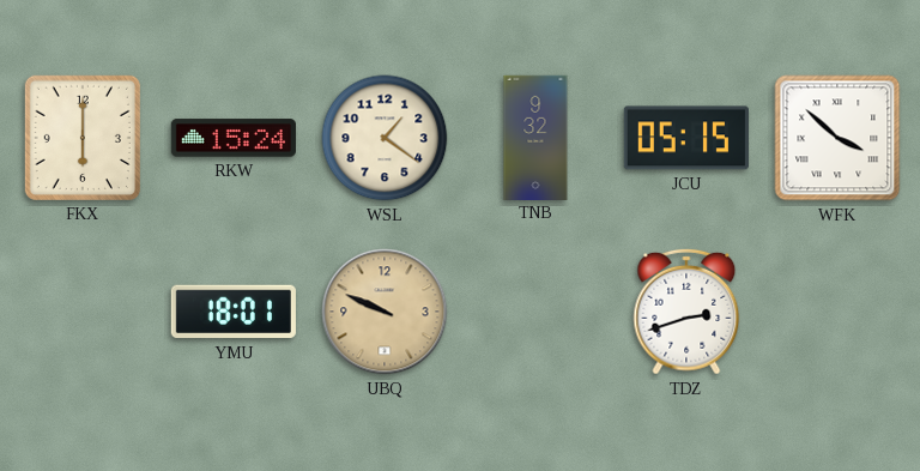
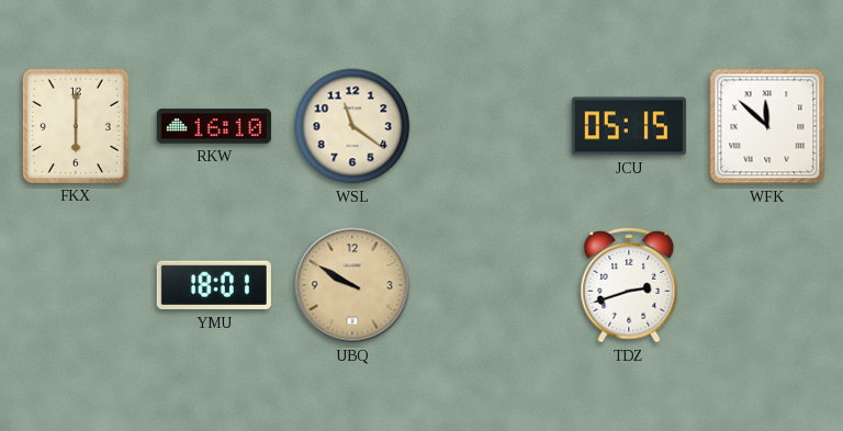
RKW: 15:24 -> 16:10 (214, 126)
WSL: 1:21 -> 11:21 (352, 126)
TNB: 9:32 -> none (535, 137)
WFK: 3:52 -> 11:52 (767, 126)
UBQ: 9:49 -> 9:50 (352, 285)
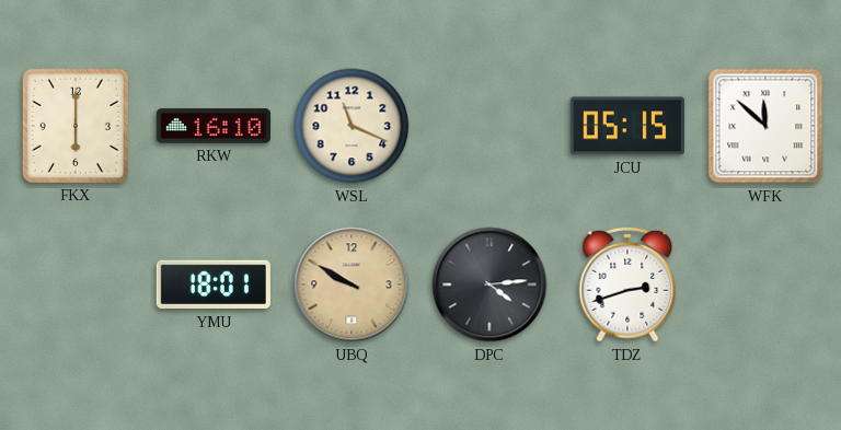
WSL: 11:21 -> 11:19 (352, 126)
DPC: none -> 4:14 (489, 284)
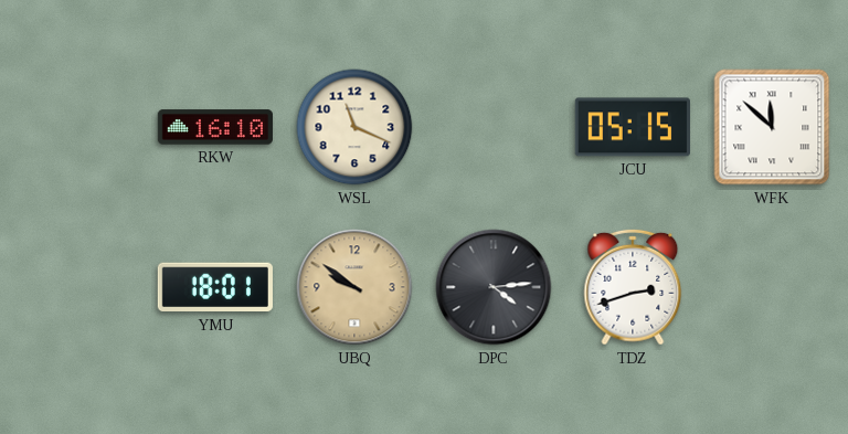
FKX: 6:00 -> none (76, 126)
UBQ: 9:50 -> 9:51 (354, 287)
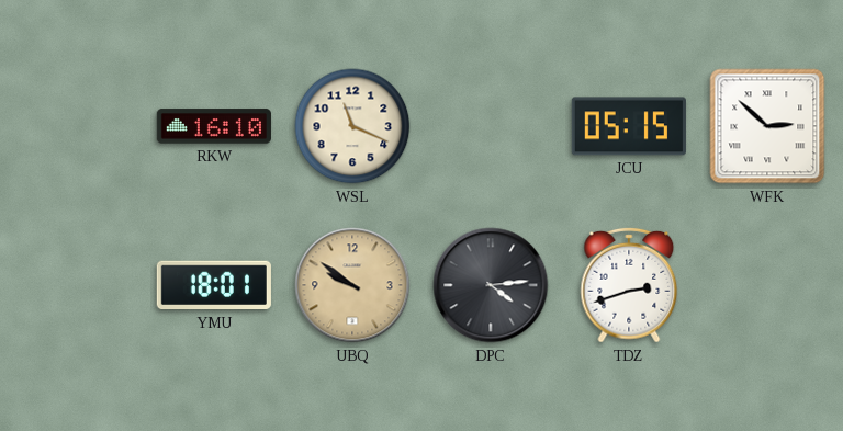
WFK: 11:52 -> 2:52 (767, 126)
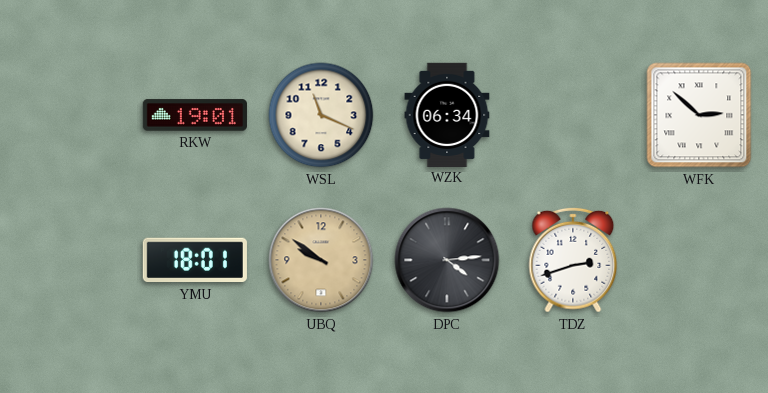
RKW: 16:10 -> 19:01 (195, 115)
WZK: none -> 06:34 (447, 114)
JCU: 05:15 -> none (629, 126)
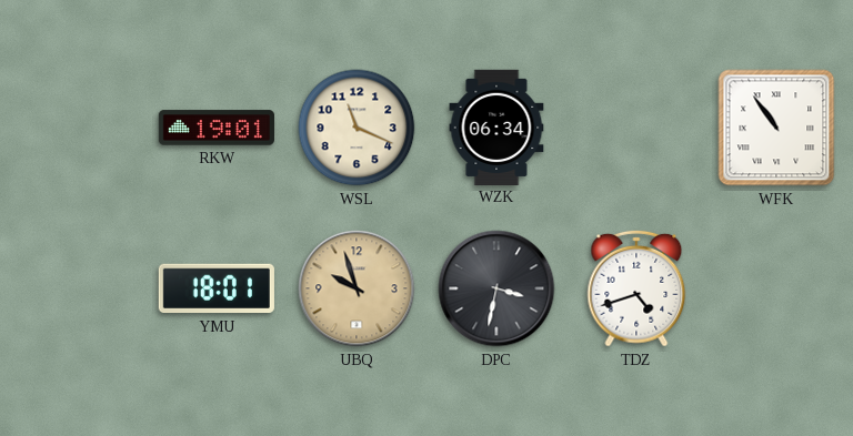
WFK: 2:52 -> 10:54 (776, 128)
UBQ: 9:51 -> 9:57 (357, 288)
DPC: 4:14 -> 3:32 (496, 288)
TDZ: 2:42 -> 4:42 (636, 288)
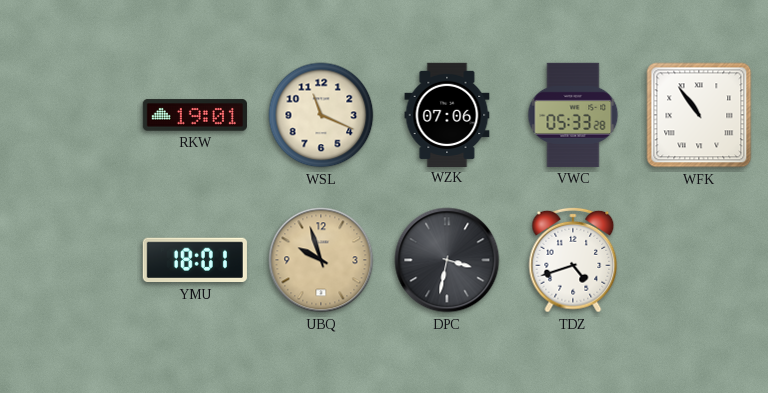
WZK: 06:34 -> 07:06 (447, 114)
VWC: none -> 05:33 (573, 115)
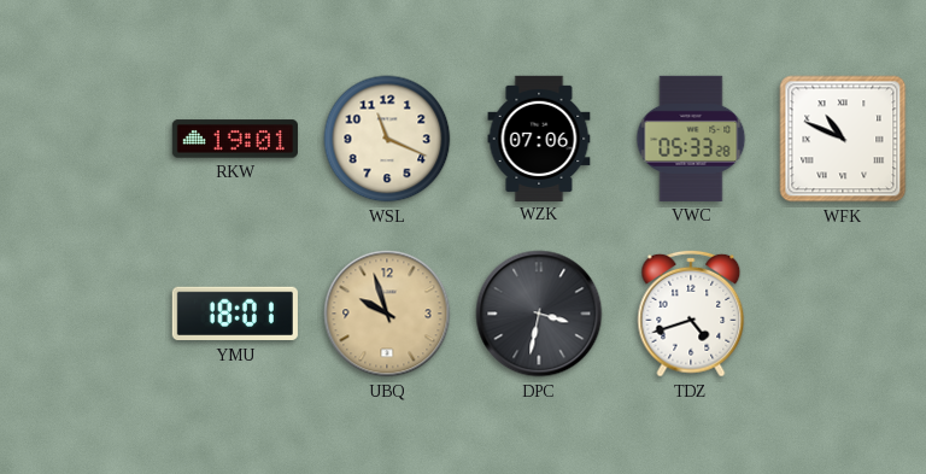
WFK: 10:54 -> 10:49 (843, 139)
